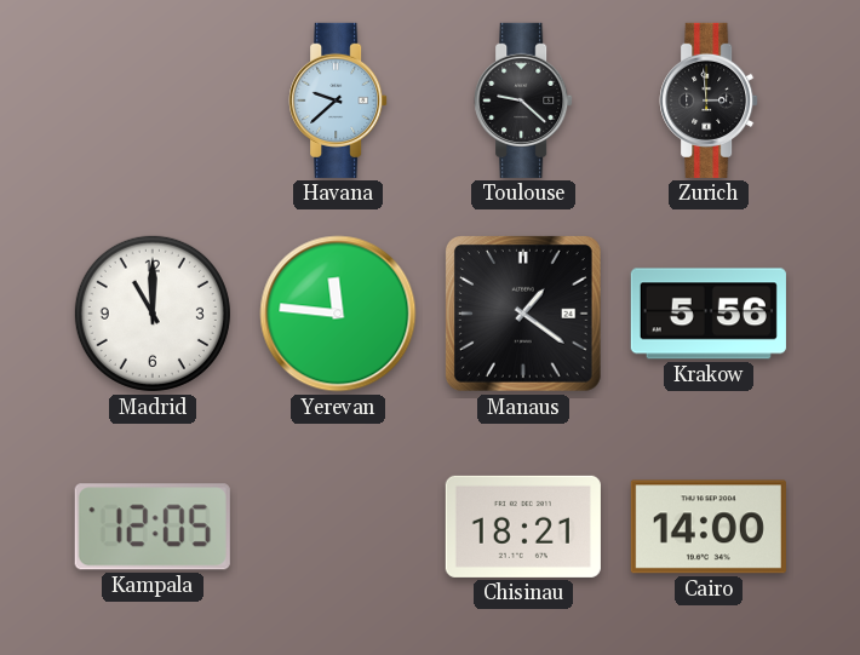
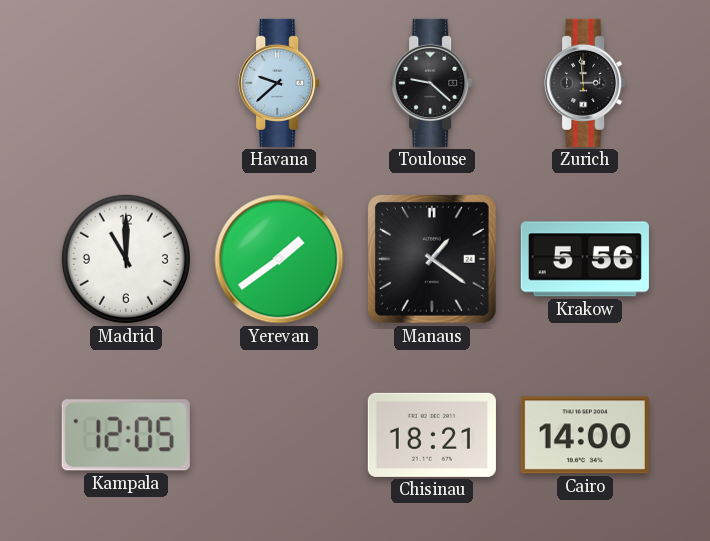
Yerevan: 11:46 -> 1:39 (279, 259)
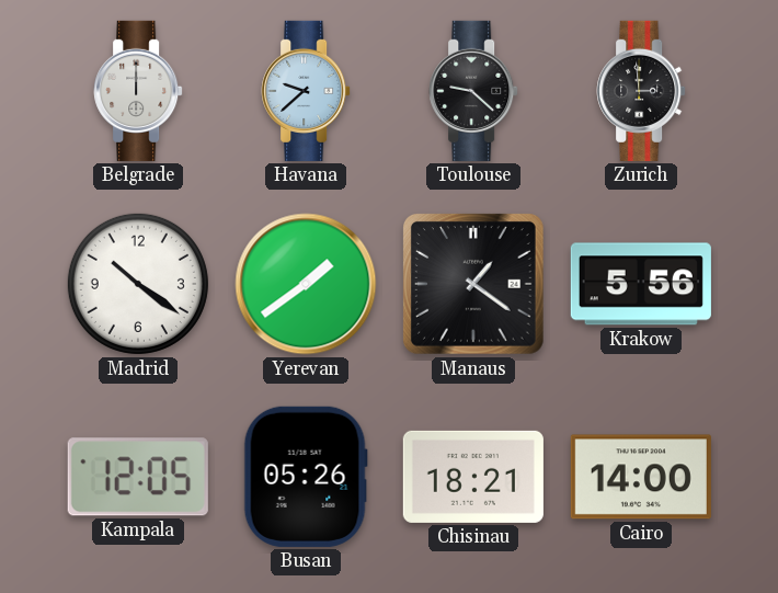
Belgrade: none -> 12:00 (138, 91)
Madrid: 11:00 -> 10:21 (138, 284)
Busan: none -> 05:26 (306, 477)
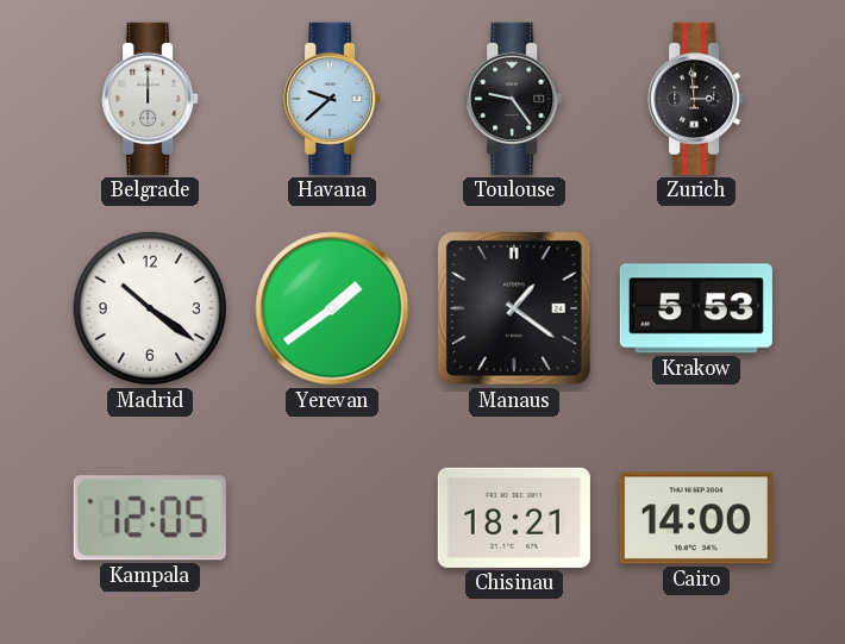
Toulouse: 9:22 -> 9:24 (514, 99)
Krakow: 5:56 -> 5:53 (696, 308)
Busan: 05:26 -> none (306, 477)
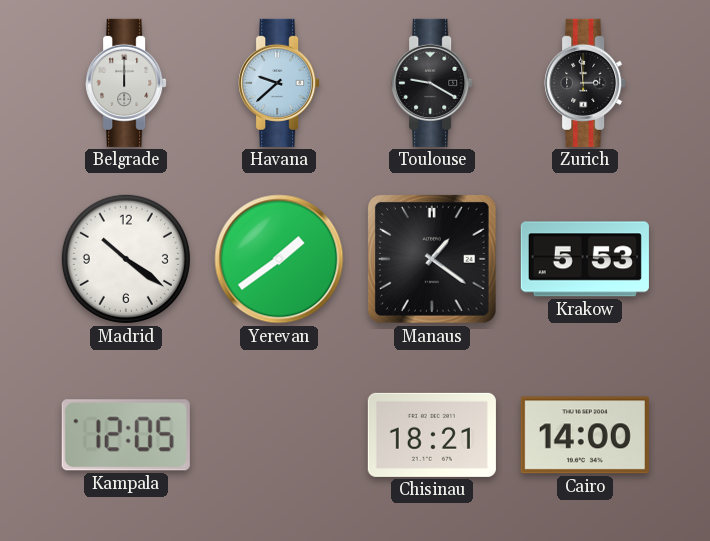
Toulouse: 9:24 -> 9:20 (432, 83)
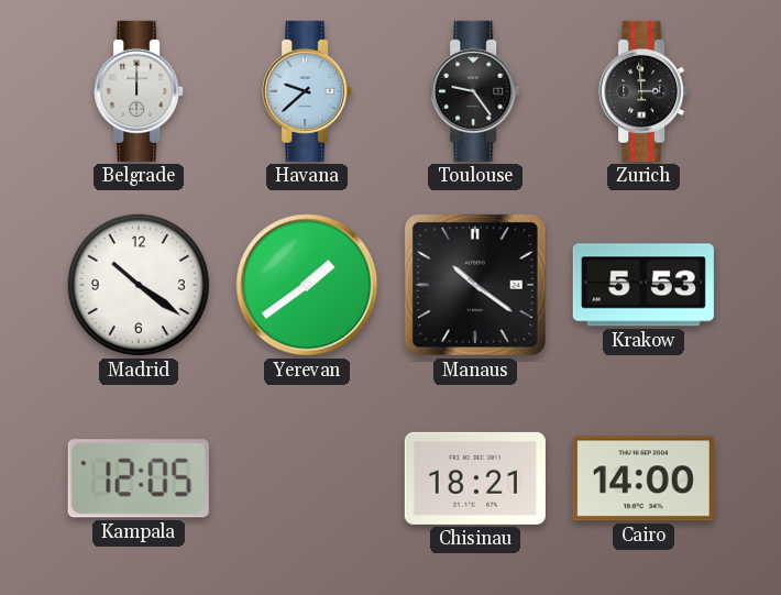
Toulouse: 9:20 -> 9:24 (475, 91)
Manaus: 1:21 -> 10:21 (476, 286)
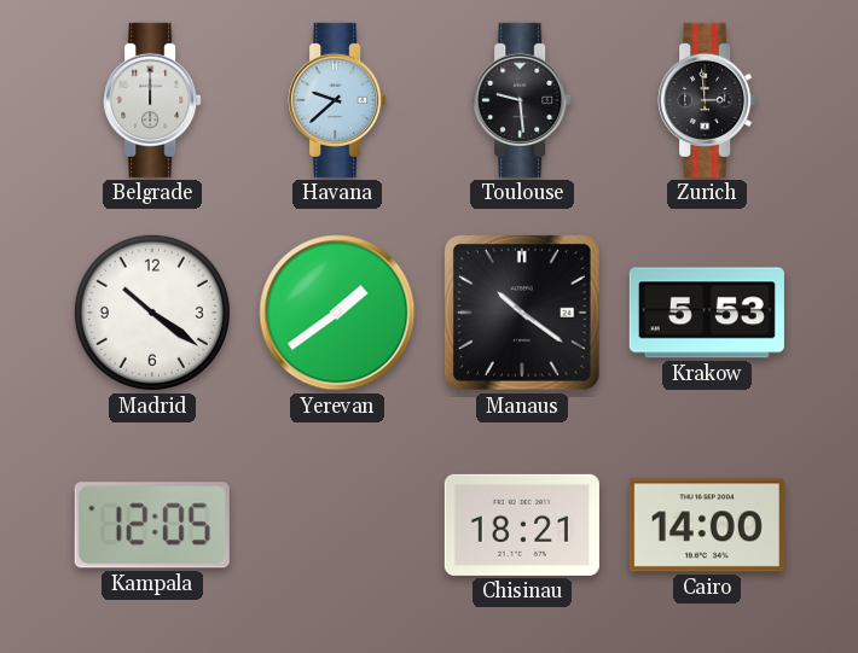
Toulouse: 9:24 -> 9:29 (522, 100)
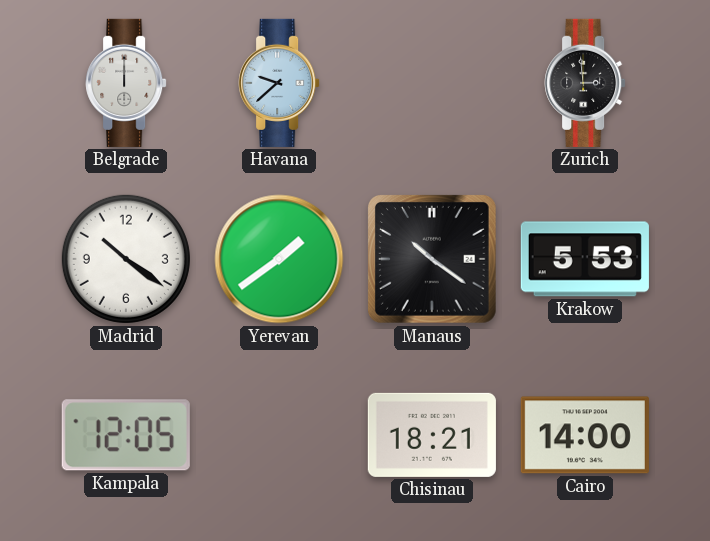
Toulouse: 9:29 -> none (522, 100)
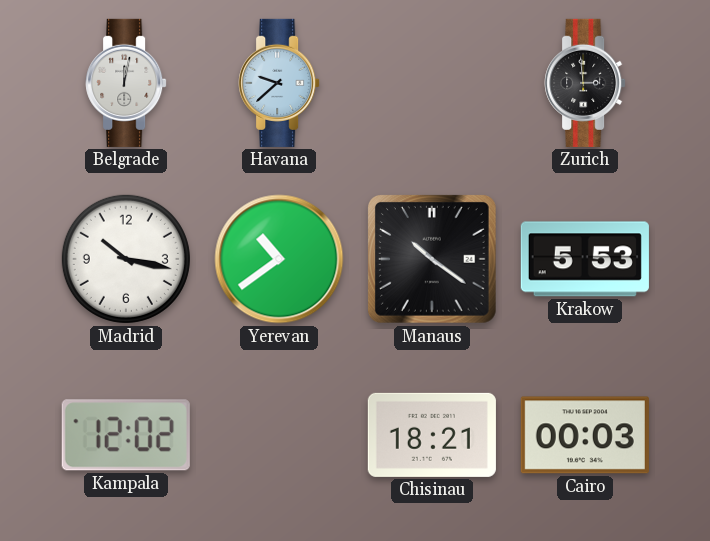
Belgrade: 12:00 -> 12:02 (126, 83)
Madrid: 10:21 -> 10:17 (126, 259)
Yerevan: 1:39 -> 10:39 (279, 259)
Kampala: 12:05 -> 12:02 (126, 435)
Cairo: 14:00 -> 00:03 (585, 435)
